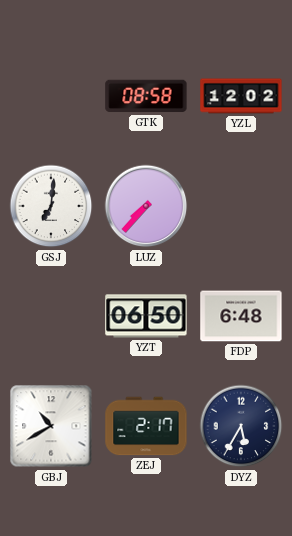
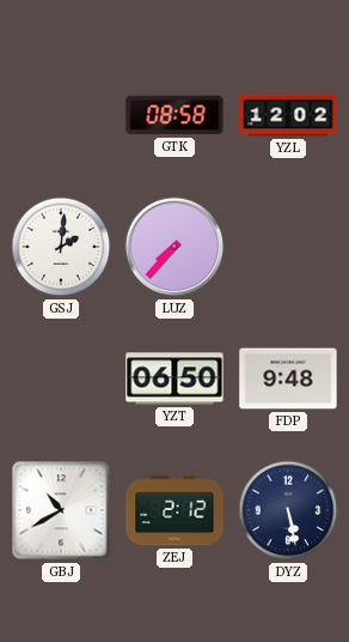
GSJ: 7:01 -> 2:01 (61, 247)
FDP: 6:48 -> 9:48 (288, 378)
ZEJ: 2:17 -> 2:12 (174, 510)
DYZ: 5:35 -> 5:28 (288, 510)
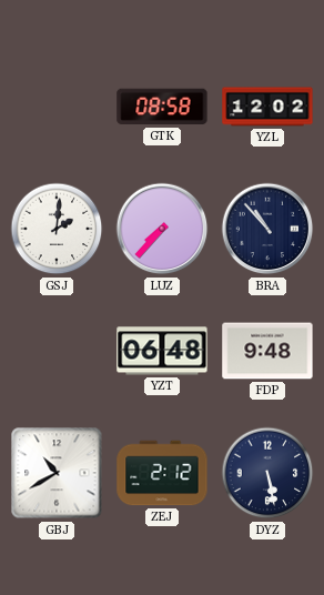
BRA: none -> 10:53 (267, 229)
YZT: 06:50 -> 06:48 (162, 351)
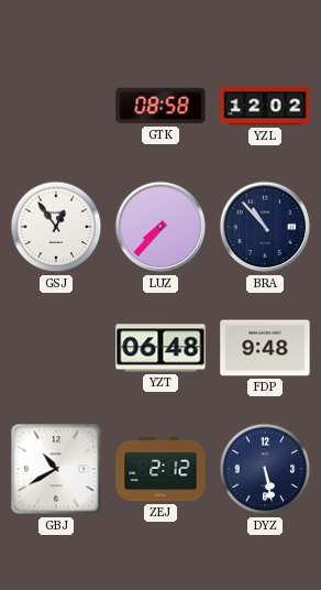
GSJ: 2:01 -> 12:54 (56, 227)
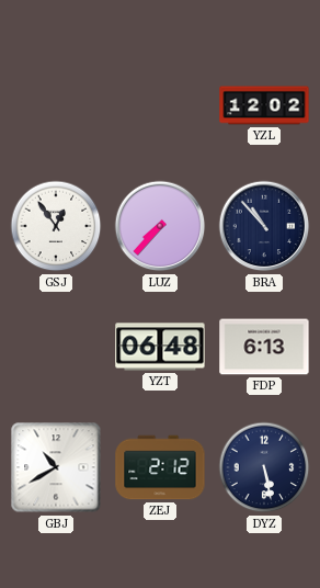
GTK: 08:58 -> none (160, 106)
FDP: 9:48 -> 6:13 (264, 347)
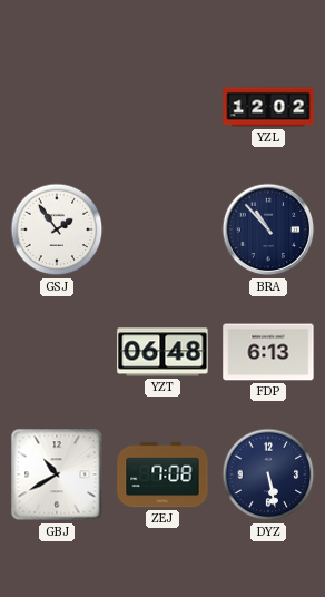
GSJ: 12:54 -> 1:54 (57, 229)
LUZ: 7:37 -> none (160, 226)
ZEJ: 2:12 -> 7:08 (162, 474)
